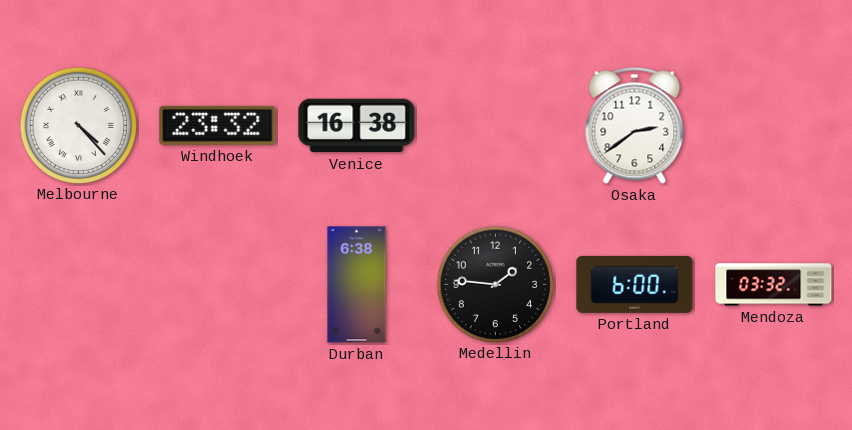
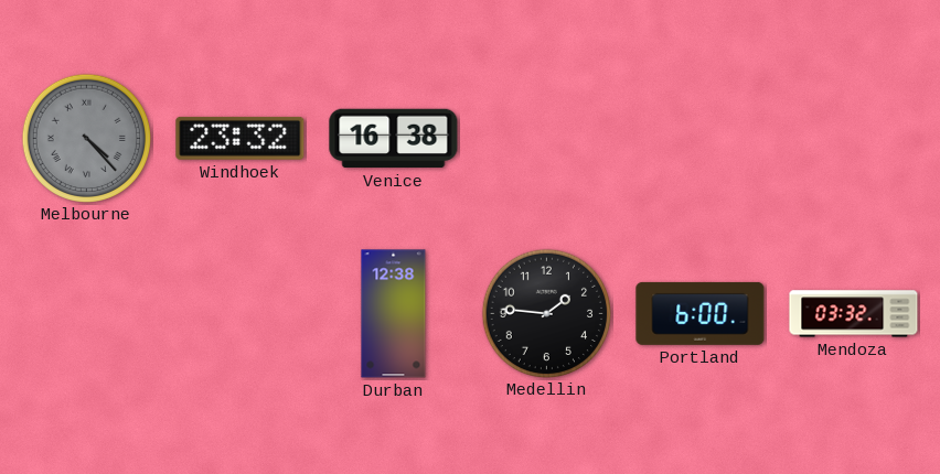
Melbourne dial: white -> grey (86, 138)
Osaka: 2:39 -> none (635, 125)
Durban: 6:38 -> 12:38 (394, 314)
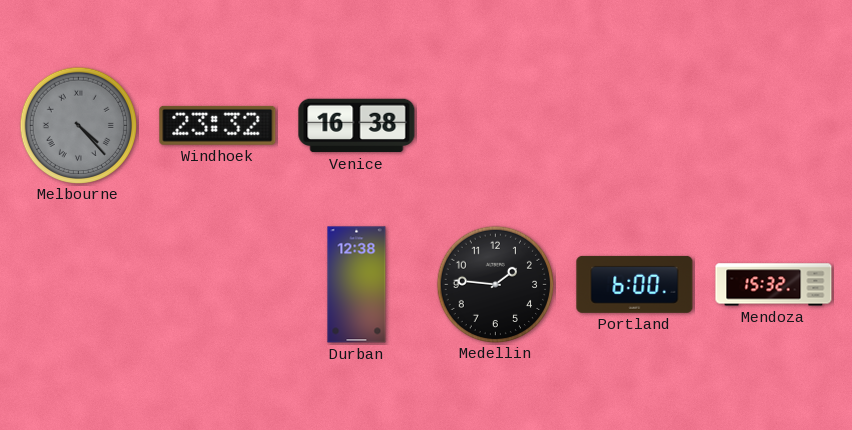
Mendoza: 03:32 -> 15:32 (774, 285)
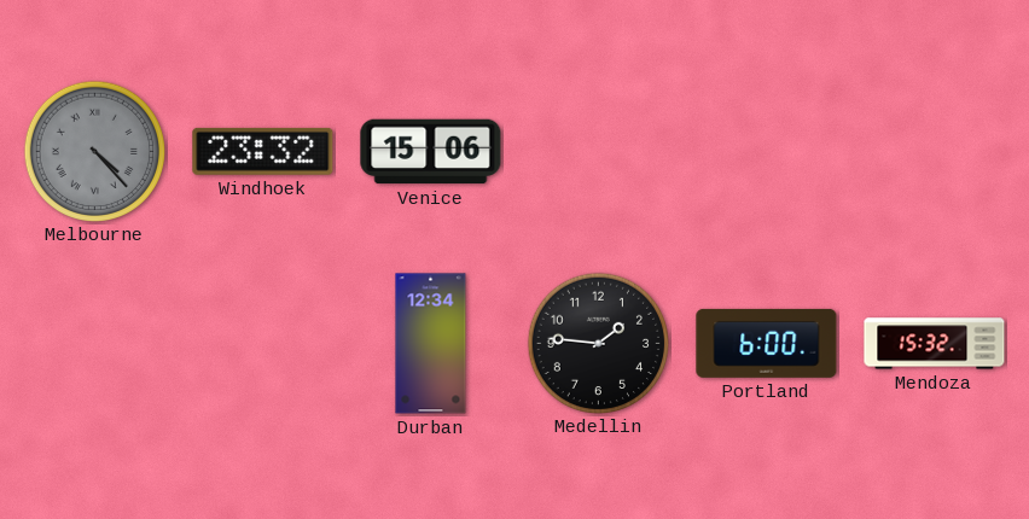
Venice: 16:38 -> 15:06 (431, 152)
Durban: 12:38 -> 12:34 (431, 344)
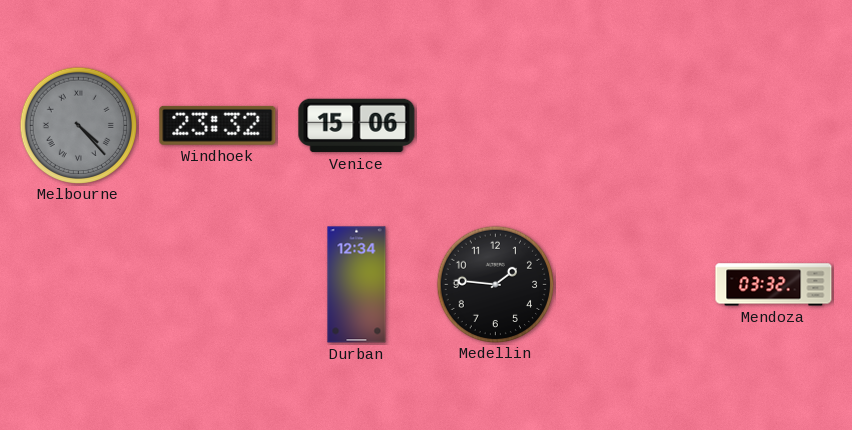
Portland: 6:00 -> none (767, 343)
Mendoza: 15:32 -> 03:32 (774, 285)
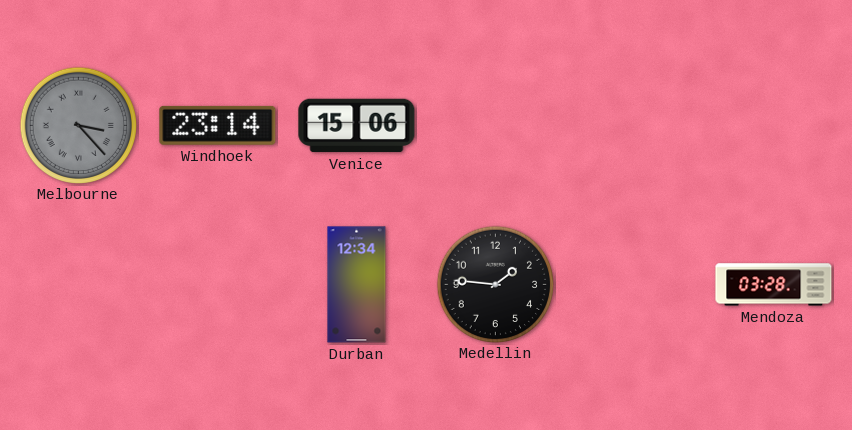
Melbourne: 4:23 -> 3:23 (78, 125)
Windhoek: 23:32 -> 23:14 (218, 125)
Mendoza: 03:32 -> 03:28 (774, 285)
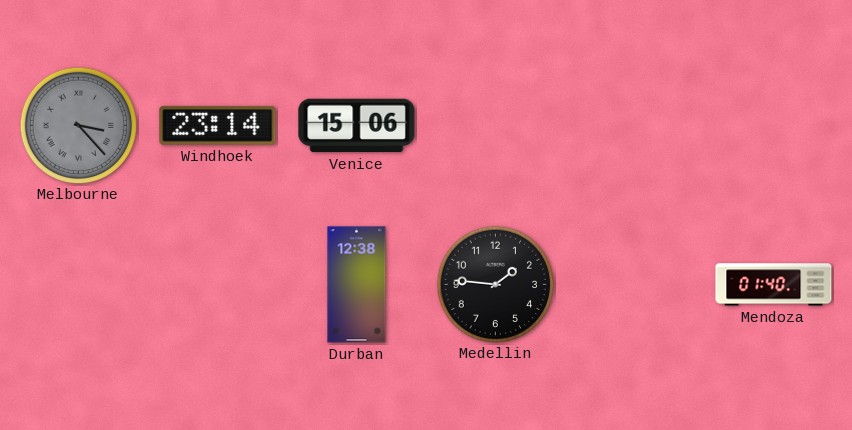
Durban: 12:34 -> 12:38 (357, 285)
Mendoza: 03:28 -> 01:40 (774, 285)
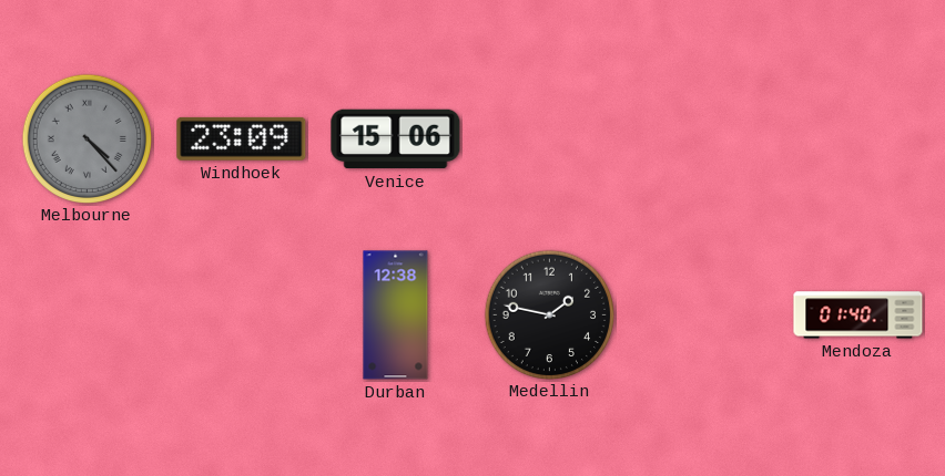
Melbourne: 3:23 -> 4:23 (87, 138)
Windhoek: 23:14 -> 23:09 (242, 138)
Medellin: 1:46 -> 1:47 (549, 314)
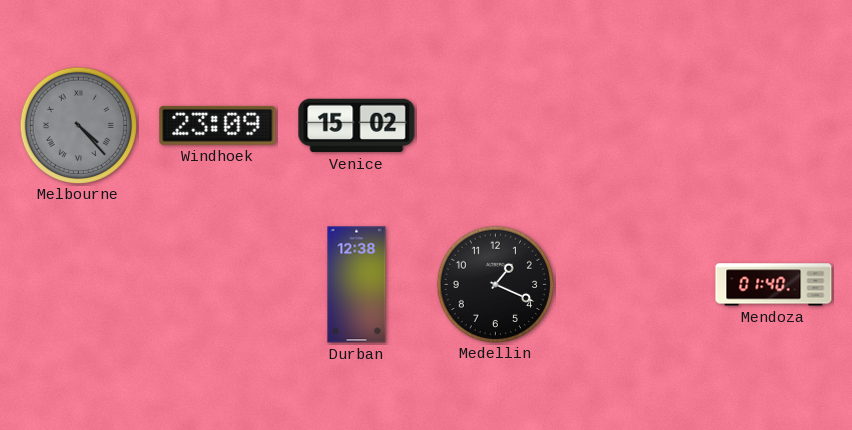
Venice: 15:06 -> 15:02 (357, 126)
Medellin: 1:47 -> 1:19 (495, 284)
